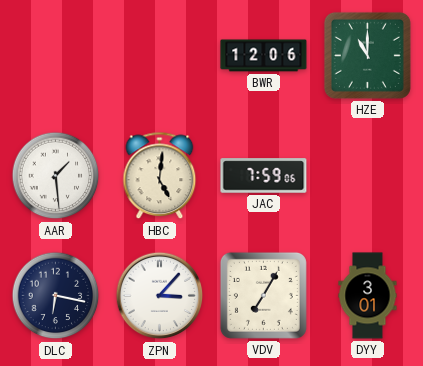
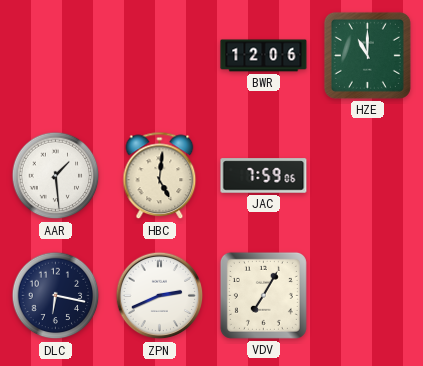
ZPN: 3:07 -> 2:41 (160, 296)
DYY: 3:01 -> none (368, 296)
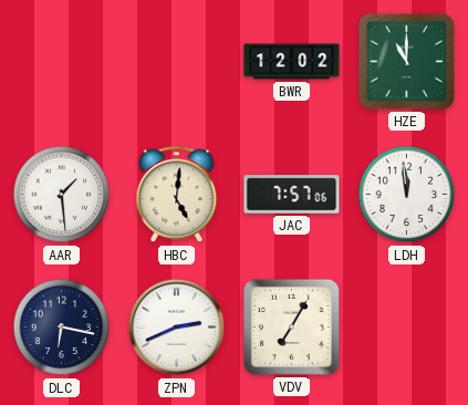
BWR: 12:06 -> 12:02 (292, 62)
JAC: 7:59 -> 7:57 (292, 195)
LDH: none -> 11:59 (407, 195)
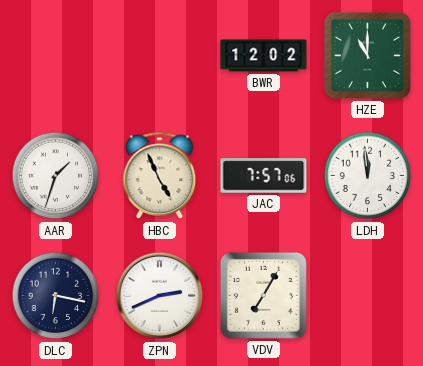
AAR: 1:29 -> 1:33 (56, 176)
HBC: 5:01 -> 4:56 (160, 176)
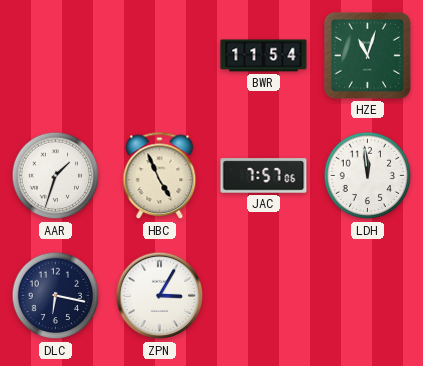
BWR: 12:02 -> 11:54 (264, 56)
HZE: 11:00 -> 11:03 (367, 55)
ZPN: 2:41 -> 3:05 (160, 296)
VDV: 7:05 -> none (263, 295)
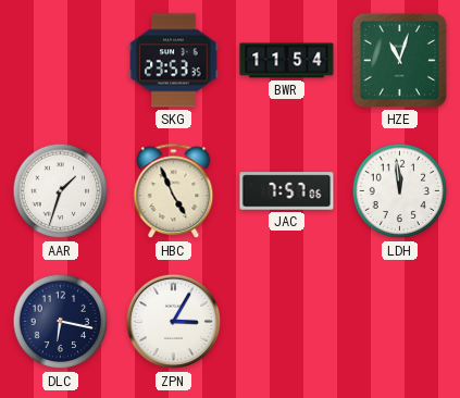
SKG: none -> 23:53 (174, 61)
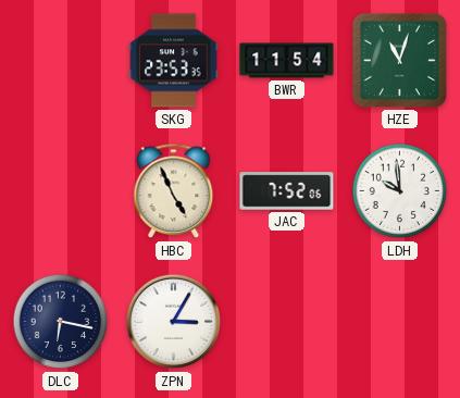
AAR: 1:33 -> none (61, 191)
JAC: 7:57 -> 7:52 (287, 191)
LDH: 11:59 -> 9:59 (400, 191)
